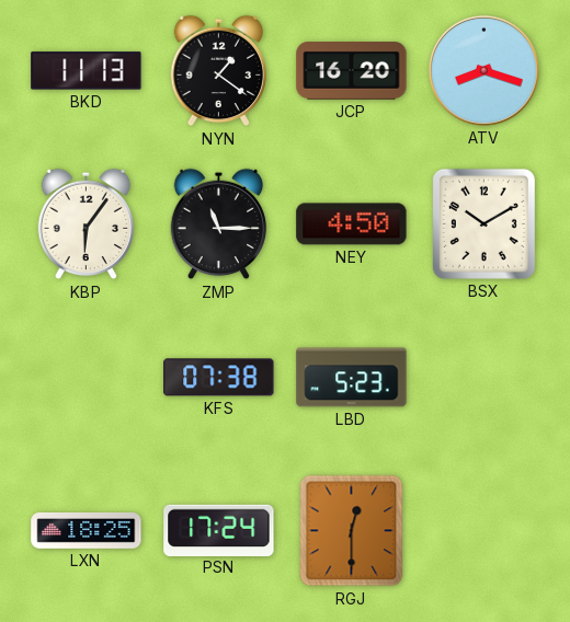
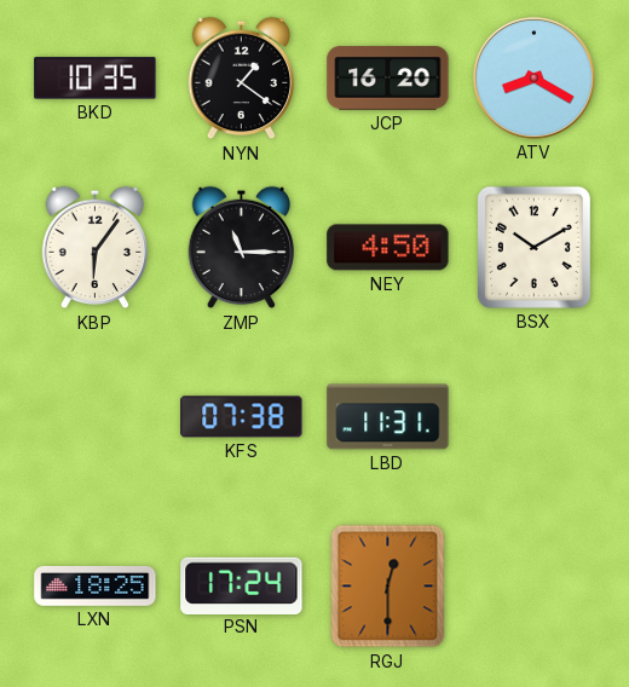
BKD: 11:13 -> 10:35 (96, 79)
ATV: 8:18 -> 8:20 (533, 77)
LBD: 5:23 -> 11:31 (388, 417)
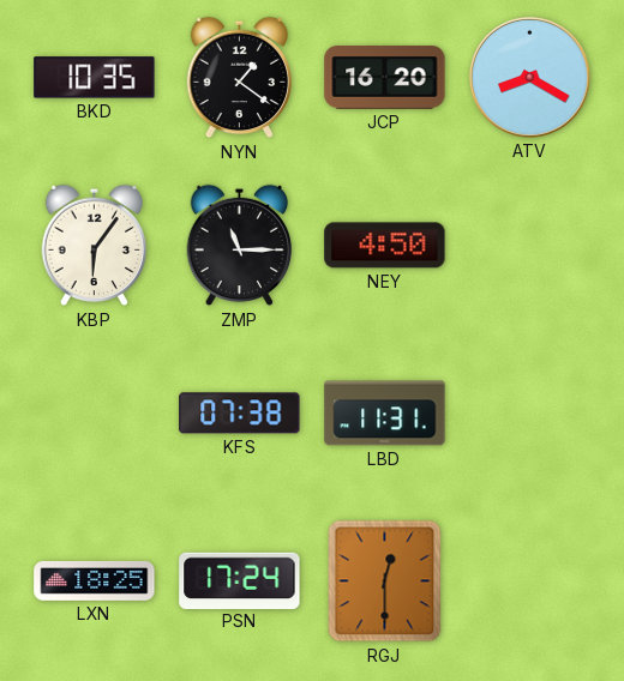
BSX: 10:10 -> none (533, 247)
